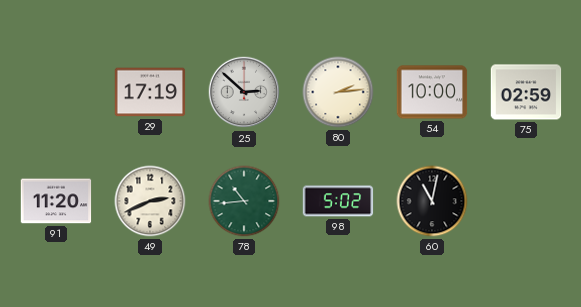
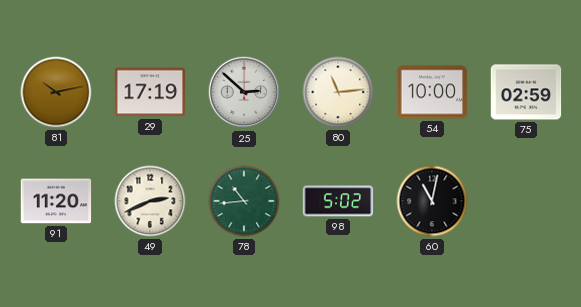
81: none -> 10:13 (56, 92)
80: 2:14 -> 11:14 (338, 92)
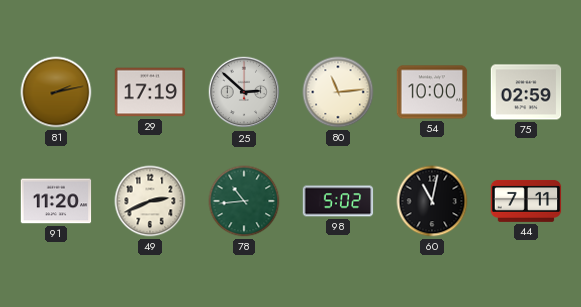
81: 10:13 -> 2:13 (56, 92)
44: none -> 7:11 (526, 201)
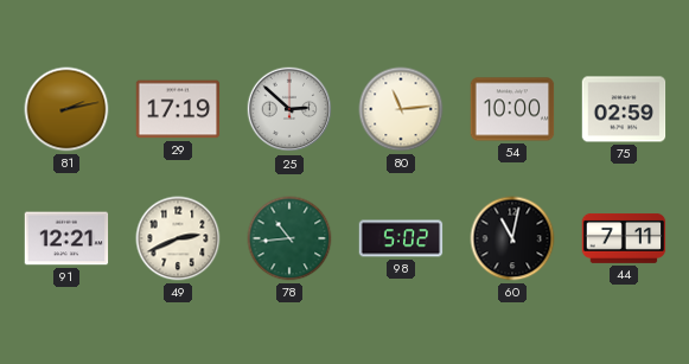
91: 11:20 -> 12:21 (66, 238)
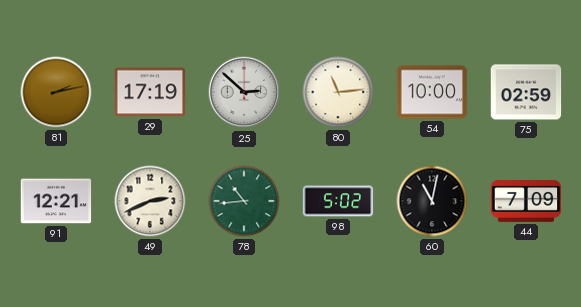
44: 7:11 -> 7:09 (526, 201)
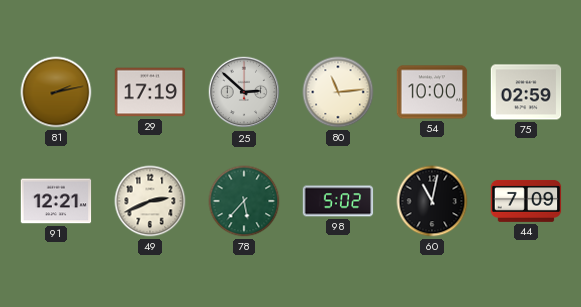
78: 10:44 -> 5:37 (244, 201)
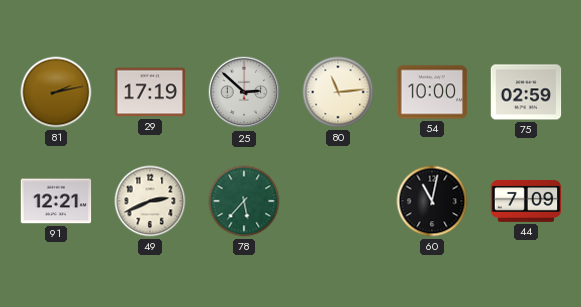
98: 5:02 -> none (338, 201)
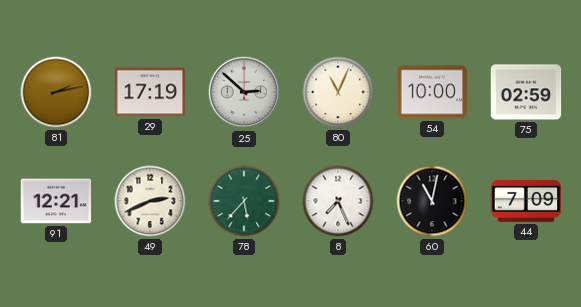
80: 11:14 -> 11:04 (338, 92)
8: none -> 7:26 (338, 201)
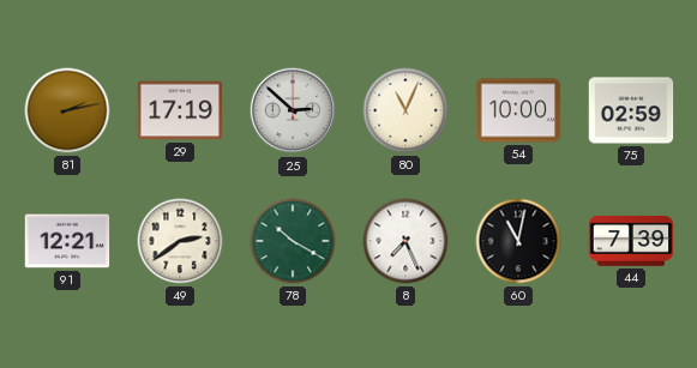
49: 2:41 -> 2:39 (180, 241)
78: 5:37 -> 10:20 (293, 241)
44: 7:09 -> 7:39 (631, 241)
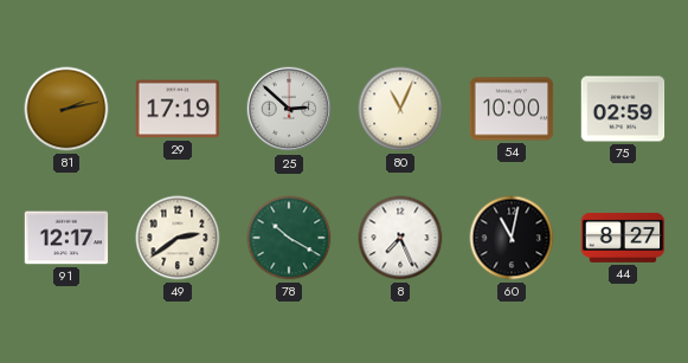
91: 12:21 -> 12:17 (66, 238)
44: 7:39 -> 8:27 (623, 238)
